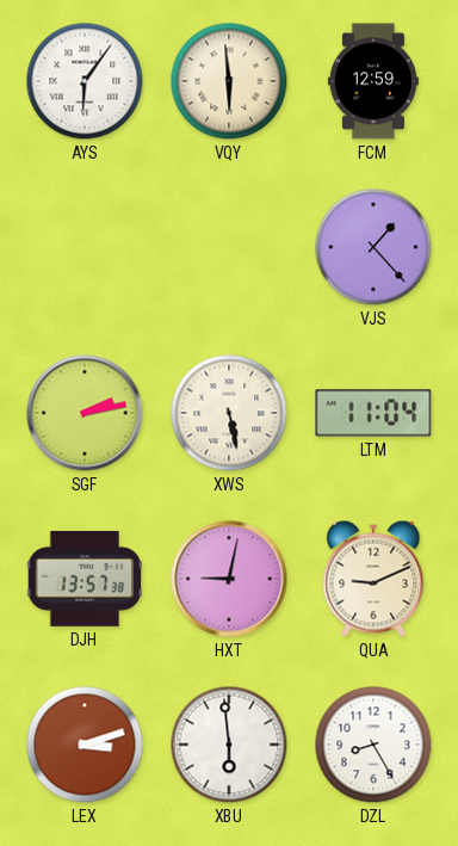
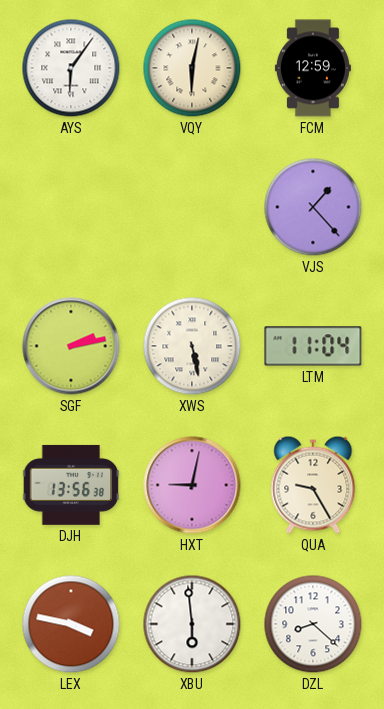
VQY: 5:59 -> 6:02 (192, 68)
DJH: 13:57 -> 13:56 (71, 485)
QUA: 9:11 -> 9:25 (313, 485)
LEX: 3:12 -> 3:47 (71, 624)
DZL: 8:25 -> 8:22 (313, 624)
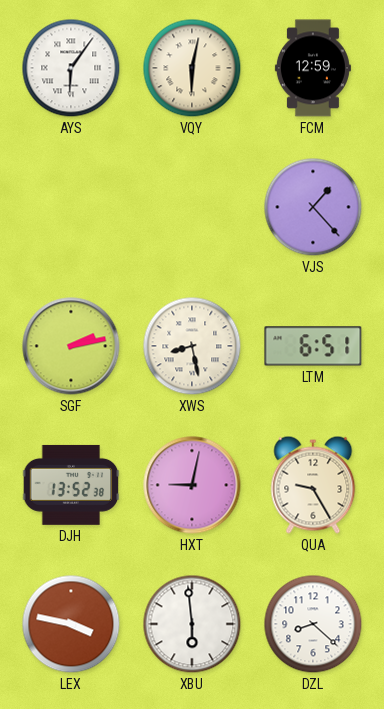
XWS: 5:28 -> 8:28 (192, 346)
LTM: 11:04 -> 6:51 (313, 346)
DJH: 13:56 -> 13:52 (71, 485)
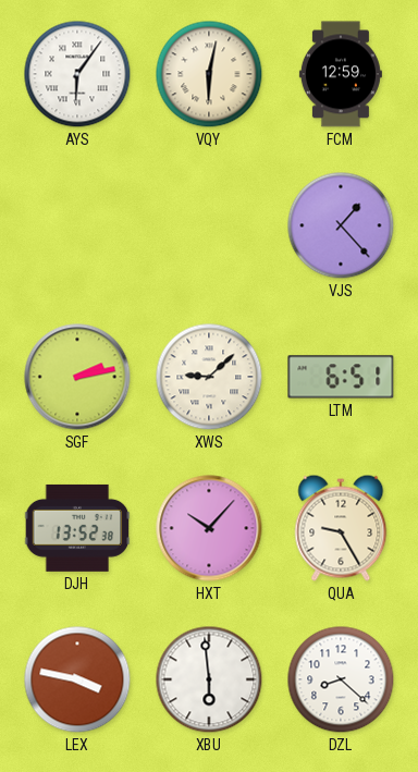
XWS: 8:28 -> 9:08 (209, 377)
HXT: 9:02 -> 10:07 (209, 528)
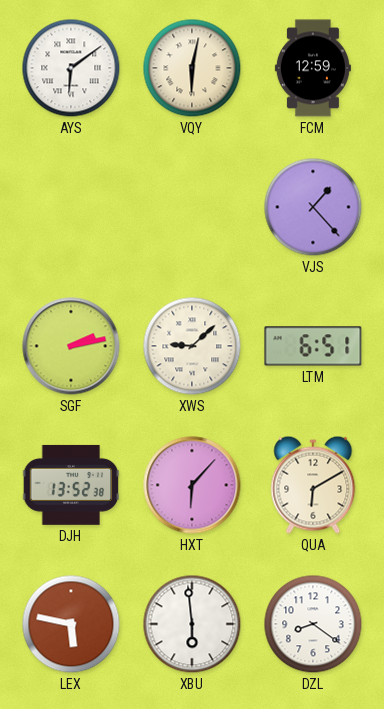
AYS: 6:06 -> 6:09 (71, 68)
HXT: 10:07 -> 6:07 (192, 485)
QUA: 9:25 -> 6:10 (313, 485)
LEX: 3:47 -> 5:47 (71, 624)
DZL: 8:22 -> 8:21 (313, 624)
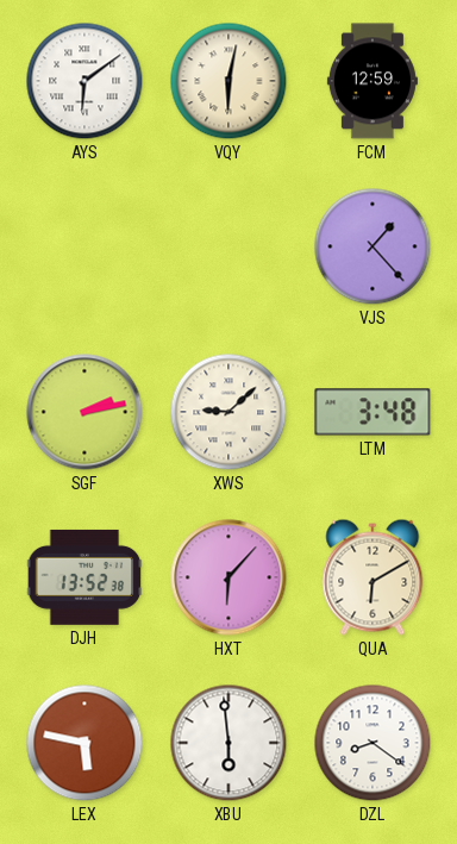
LTM: 6:51 -> 3:48 (373, 412)
